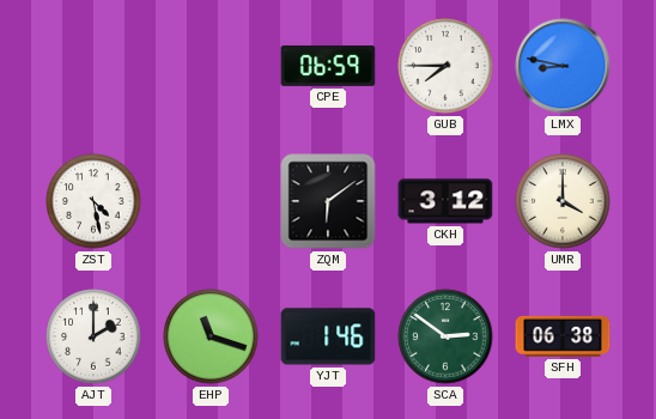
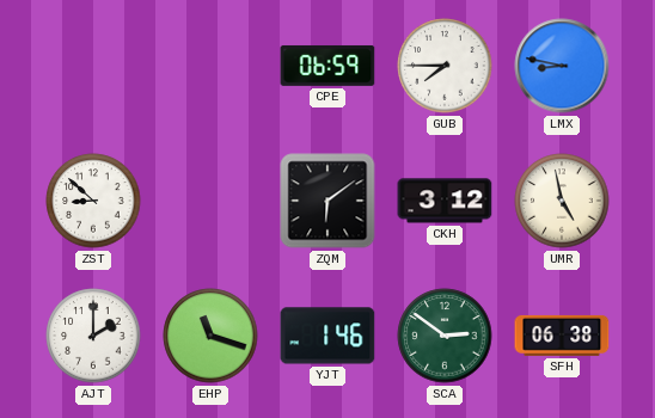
ZST: 4:28 -> 8:52 (93, 201)
UMR: 4:00 -> 4:58 (562, 201)
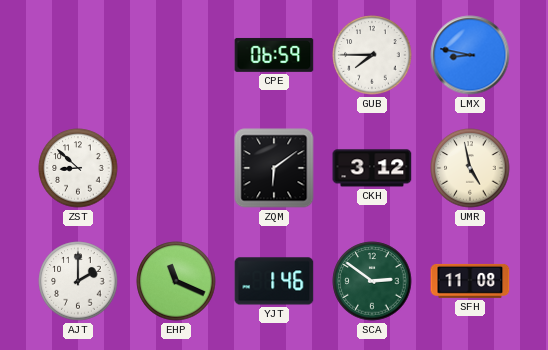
EHP: 11:18 -> 11:19 (176, 281)
SFH: 06:38 -> 11:08 (470, 281)
